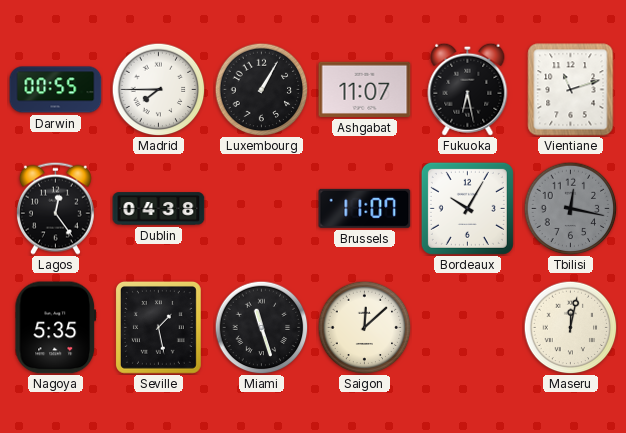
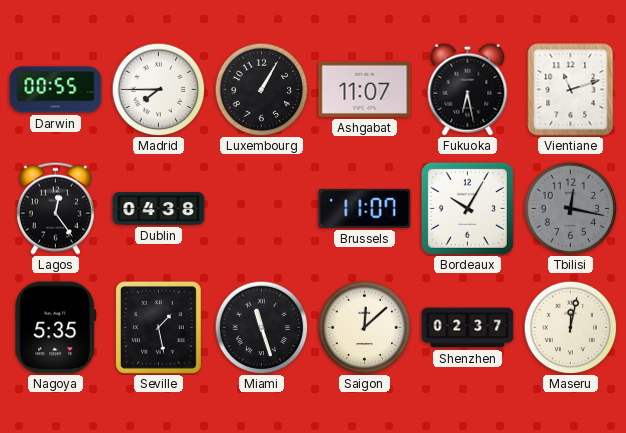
Shenzhen: none -> 02:37 (468, 328)
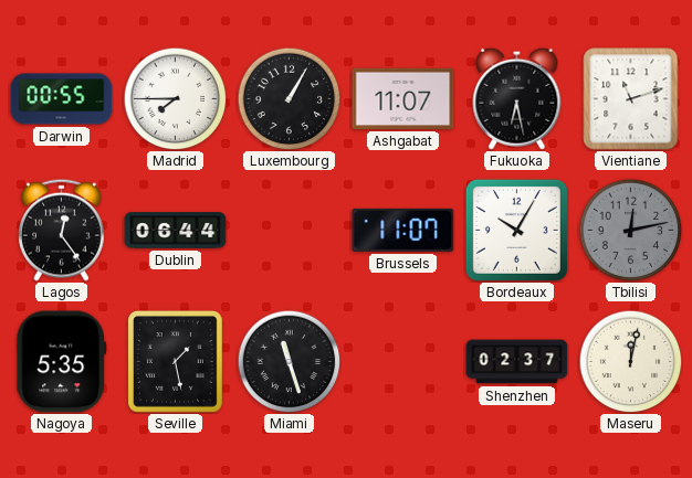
Dublin: 04:38 -> 06:44 (176, 231)
Tbilisi: 12:17 -> 12:13 (630, 230)
Saigon: 12:08 -> none (364, 327)
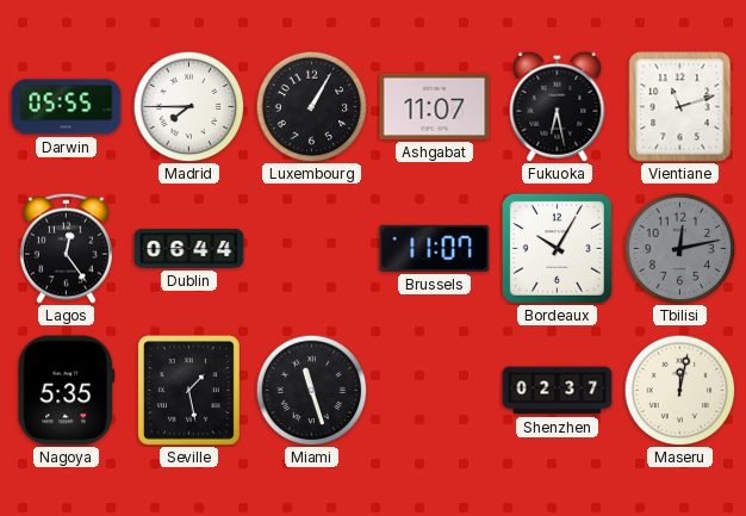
Darwin: 00:55 -> 05:55 (67, 107)
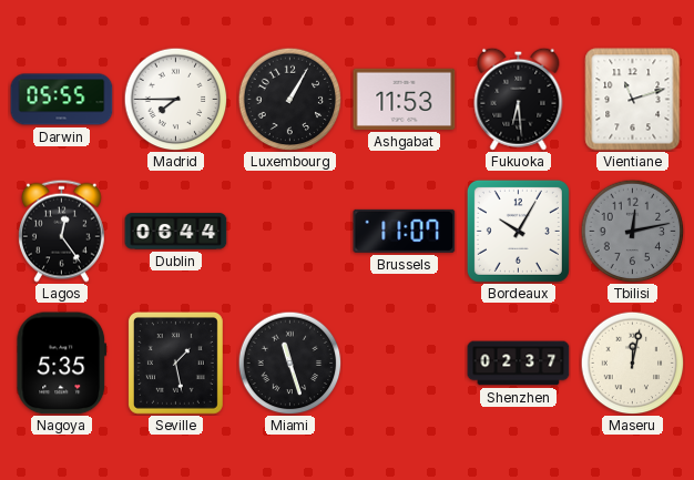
Ashgabat: 11:07 -> 11:53 (405, 99)
Fukuoka: 6:28 -> 6:29 (519, 99)
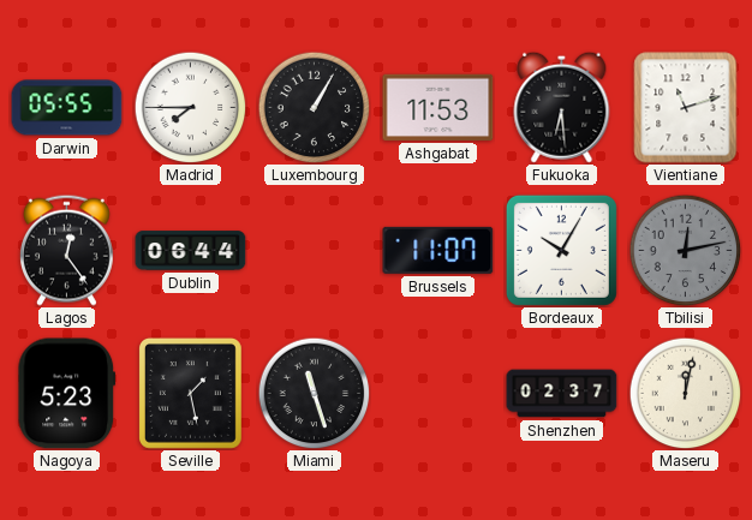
Nagoya: 5:35 -> 5:23 (67, 394)
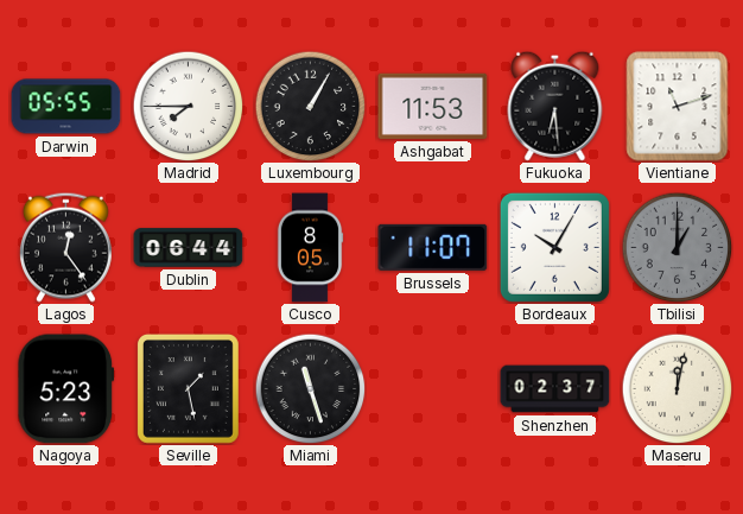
Cusco: none -> 8:05 (310, 248)
Tbilisi: 12:13 -> 1:00 (677, 247)
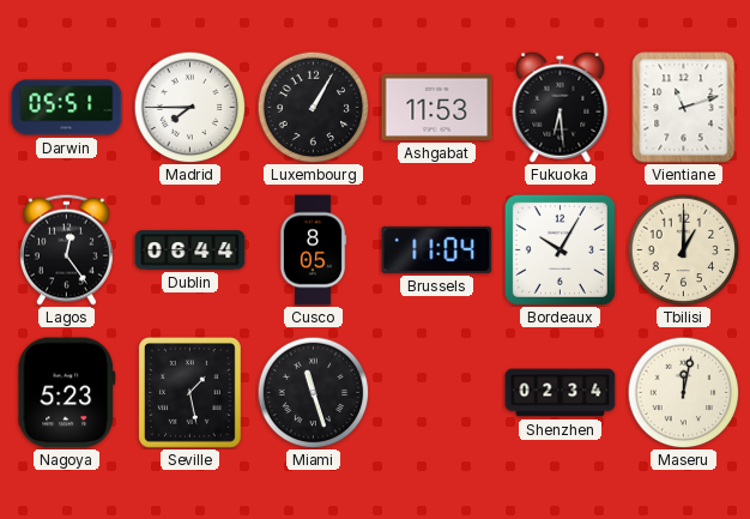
Darwin: 05:55 -> 05:51 (67, 108)
Brussels: 11:07 -> 11:04 (437, 249)
Tbilisi dial: grey -> cream (683, 249)
Shenzhen: 02:37 -> 02:34 (561, 393)
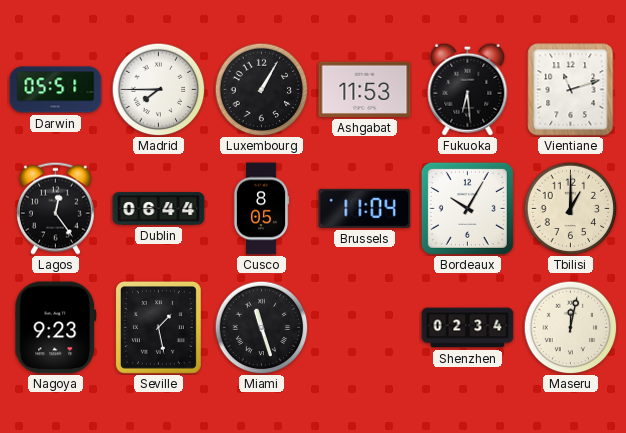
Nagoya: 5:23 -> 9:23 (56, 328)
